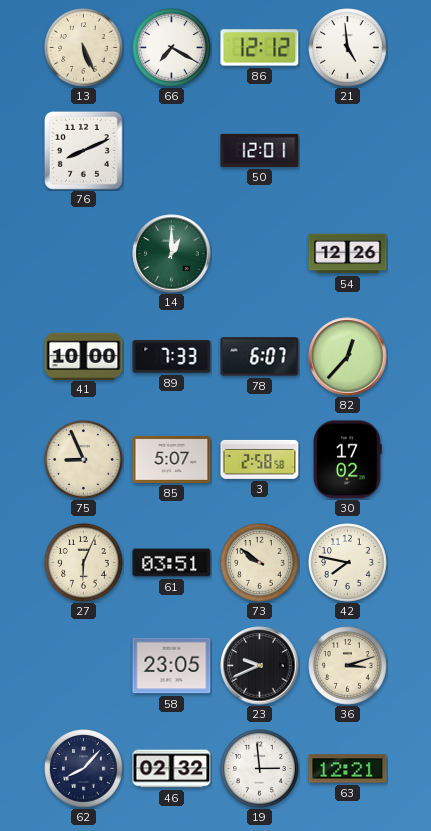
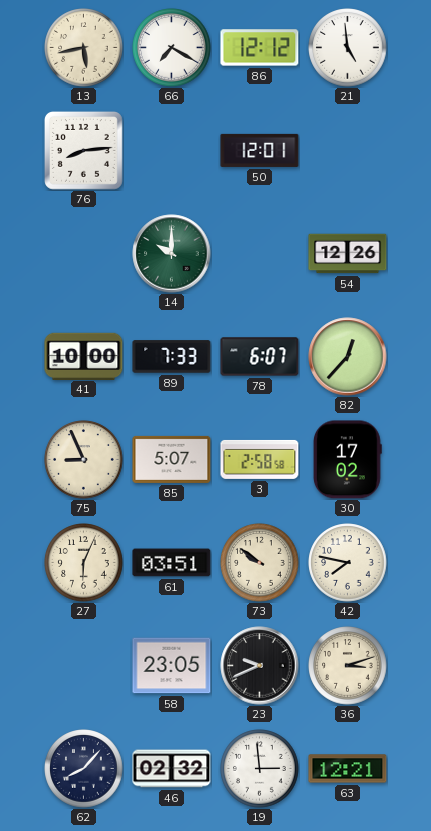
13: 5:26 -> 5:43 (84, 48)
76: 8:11 -> 8:14 (83, 150)
14: 1:00 -> 10:00 (172, 254)
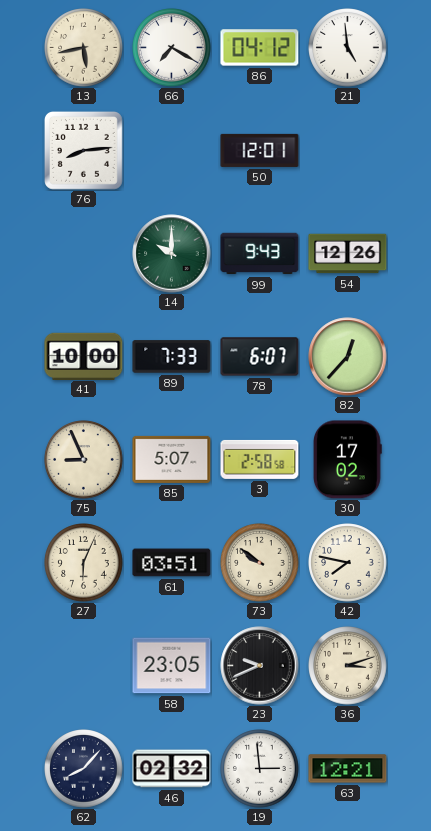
86: 12:12 -> 04:12 (260, 48)
99: none -> 9:43 (260, 254)
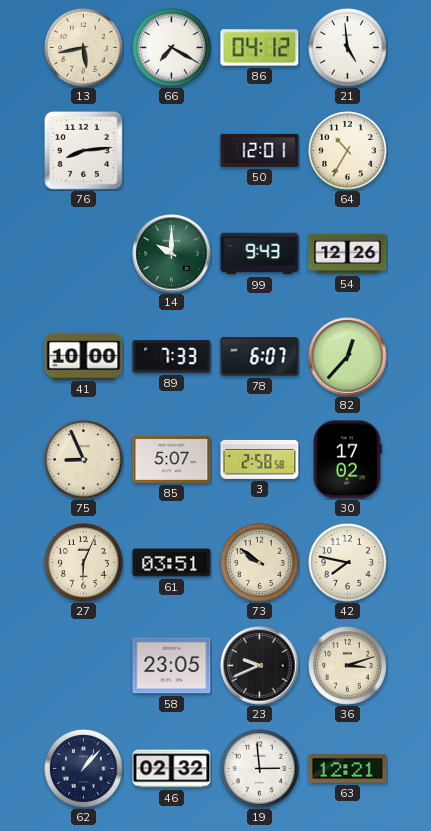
64: none -> 10:35 (348, 151)
62: 8:07 -> 1:07 (84, 769)
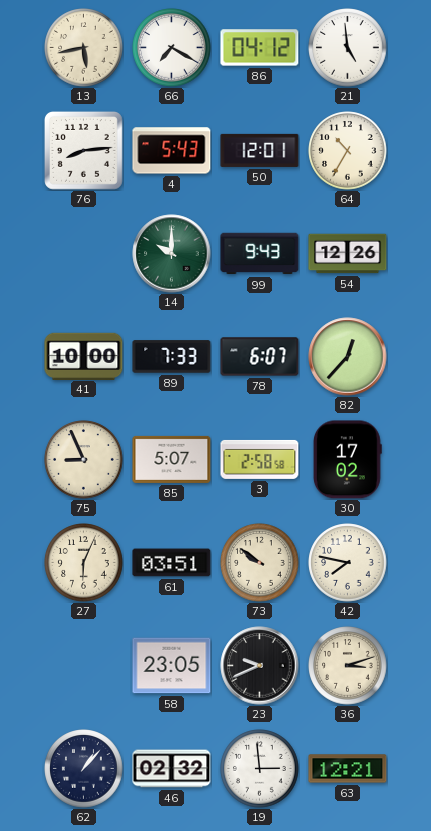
4: none -> 5:43 (172, 151)
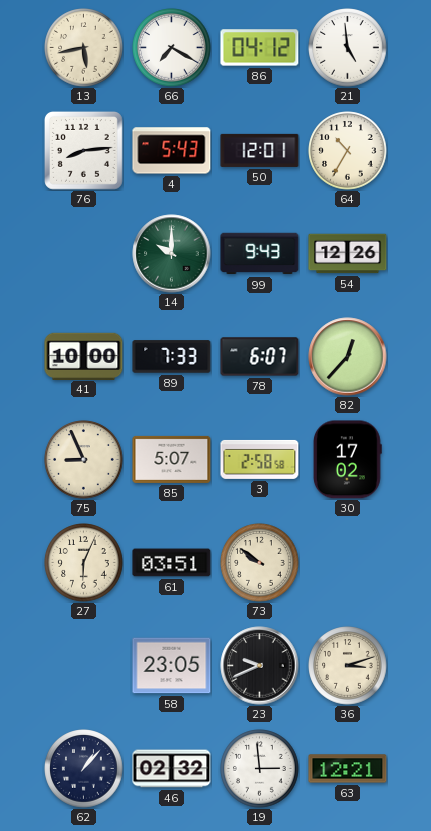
42: 7:47 -> none (348, 563)
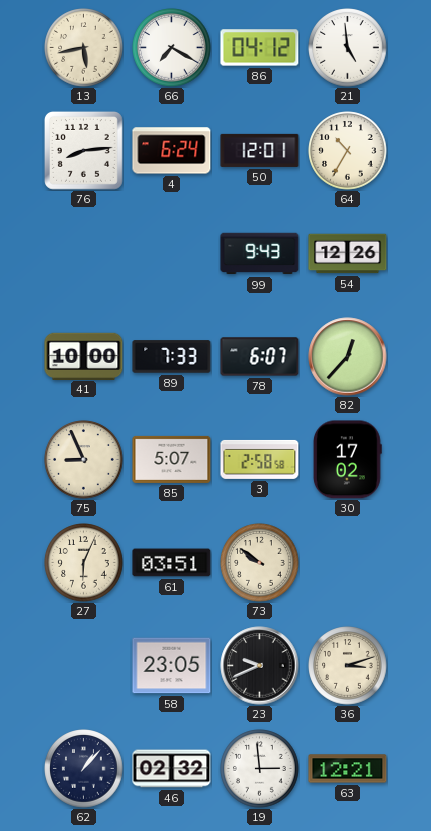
4: 5:43 -> 6:24 (172, 151)
14: 10:00 -> none (172, 254)
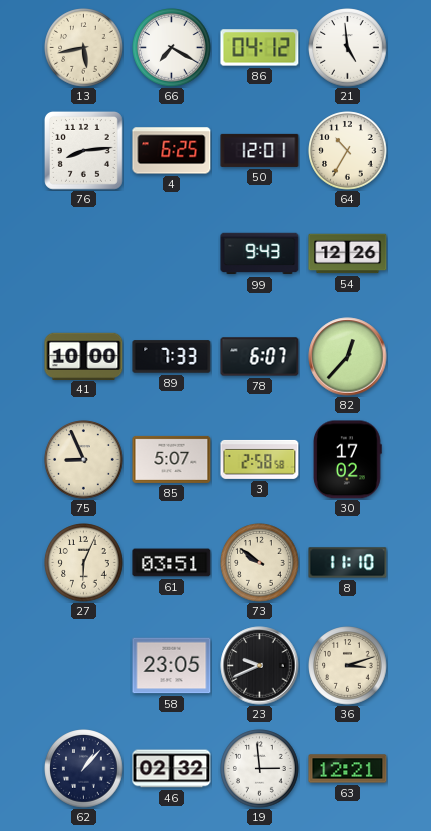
4: 6:24 -> 6:25 (172, 151)
8: none -> 11:10 (348, 563)
